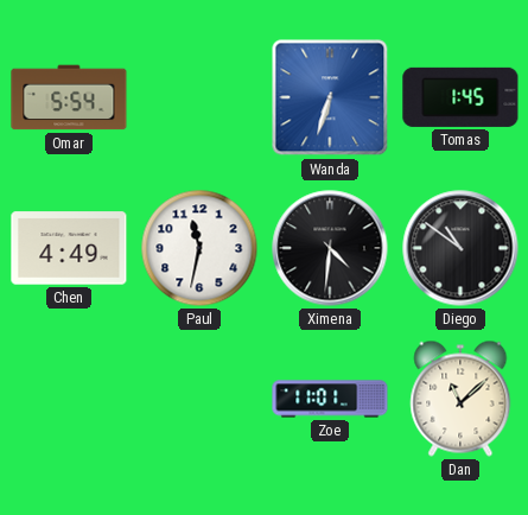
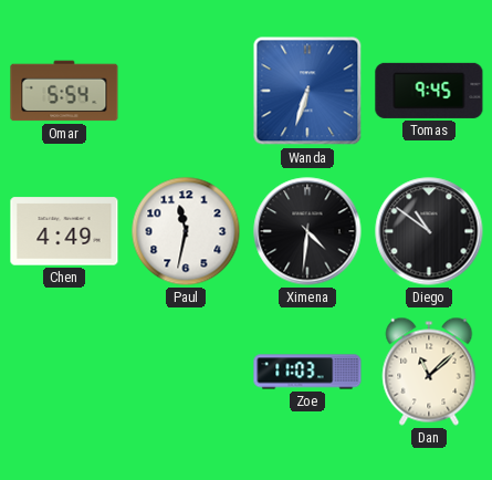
Tomas: 1:45 -> 9:45 (429, 91)
Zoe: 11:01 -> 11:03 (307, 372)
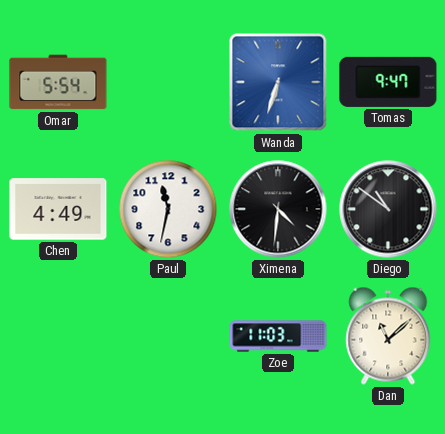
Tomas: 9:45 -> 9:47 (388, 82)
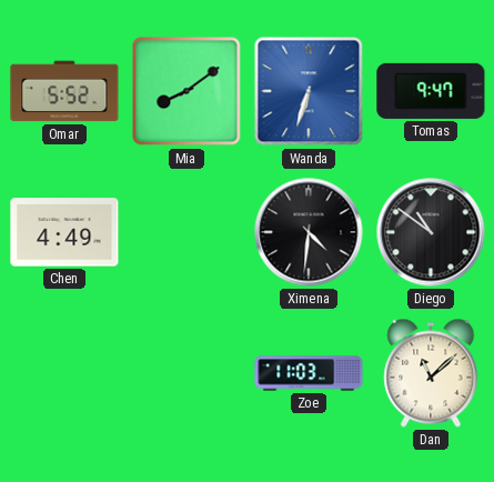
Omar: 5:54 -> 5:52 (64, 91)
Mia: none -> 8:09 (186, 91)
Paul: 11:32 -> none (168, 209)
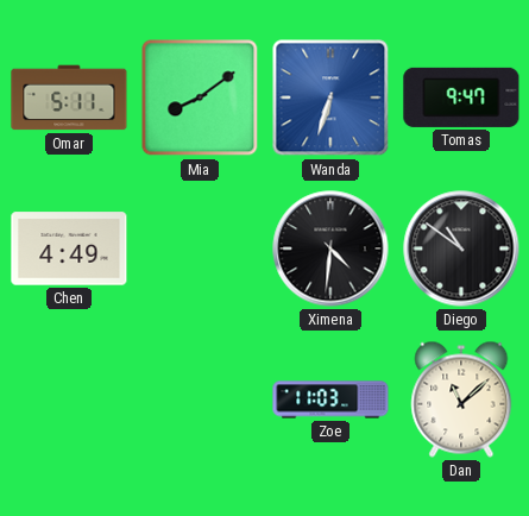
Omar: 5:52 -> 5:11 (69, 97)
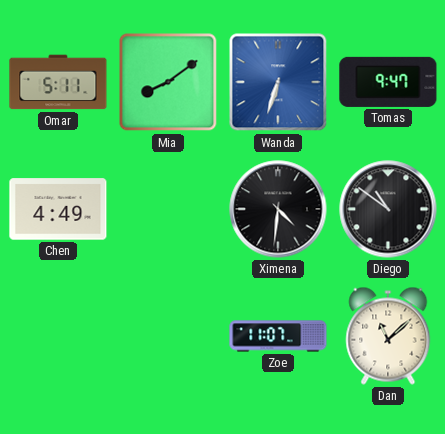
Zoe: 11:03 -> 11:07 (278, 336)
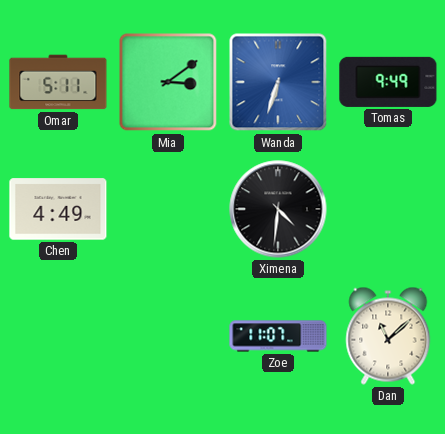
Mia: 8:09 -> 3:09 (168, 82)
Tomas: 9:47 -> 9:49 (388, 82)
Diego: 10:51 -> none (388, 209)
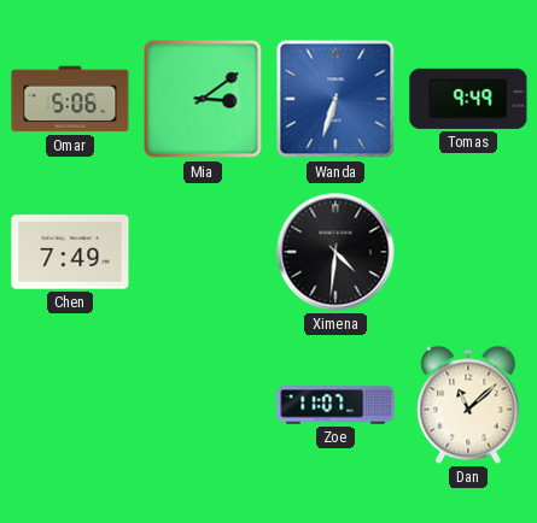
Omar: 5:11 -> 5:06 (70, 99)
Chen: 4:49 -> 7:49 (70, 252)
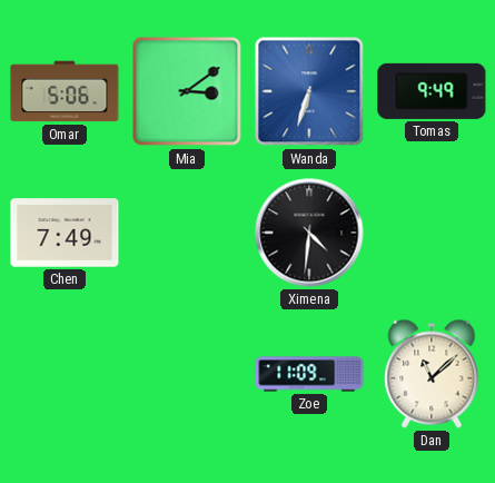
Zoe: 11:07 -> 11:09 (309, 374)
